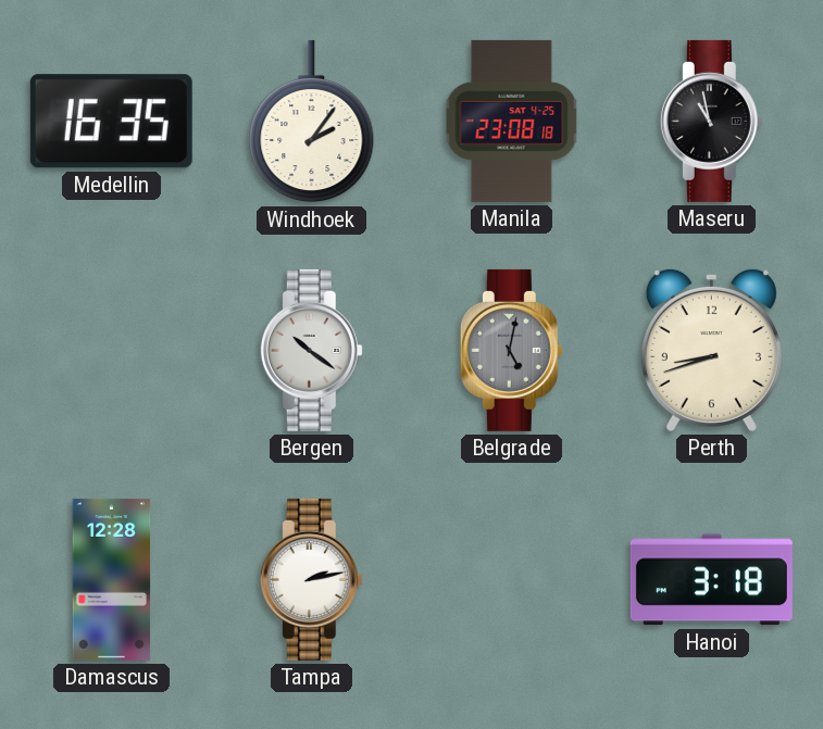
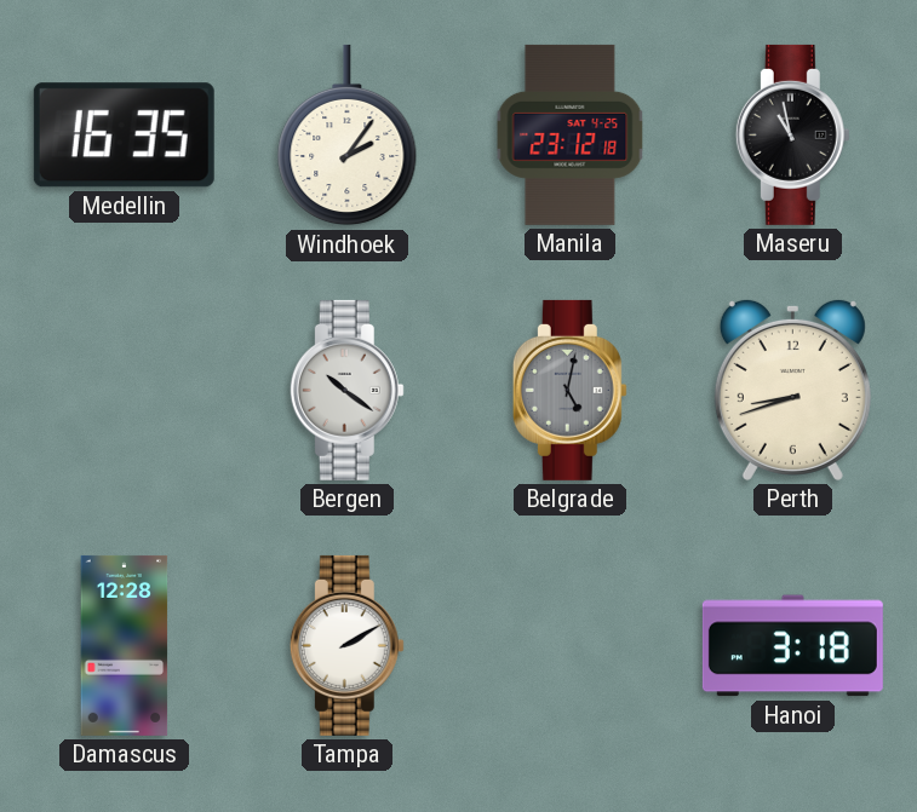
Manila: 23:08 -> 23:12 (571, 134)
Tampa: 2:13 -> 2:10 (346, 645)
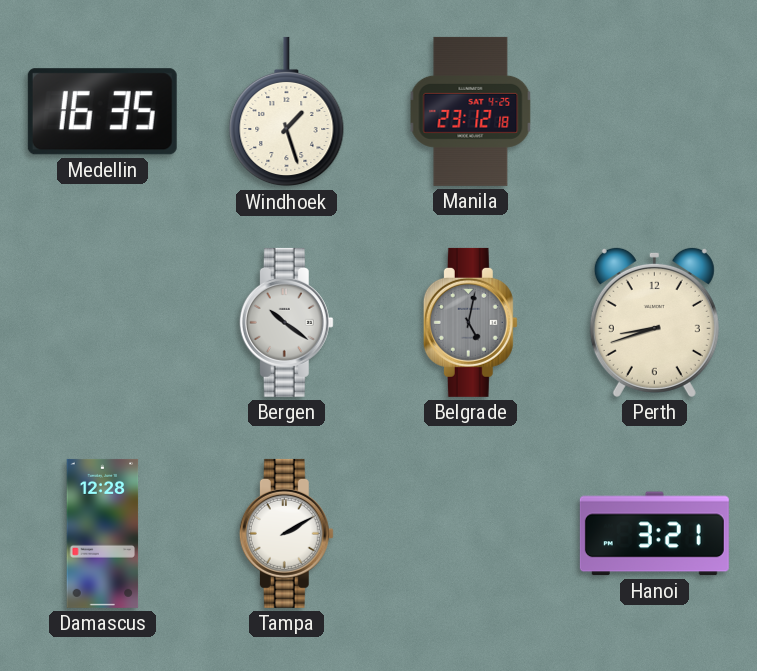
Windhoek: 2:06 -> 1:27 (287, 112)
Maseru: 10:58 -> none (792, 134)
Hanoi: 3:18 -> 3:21 (654, 534)
